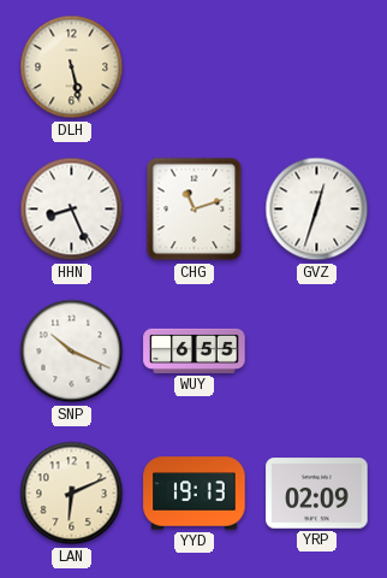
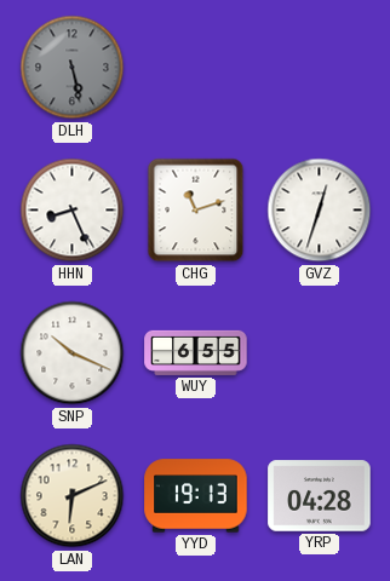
DLH dial: cream -> grey (73, 68)
YRP: 02:09 -> 04:28 (320, 496)
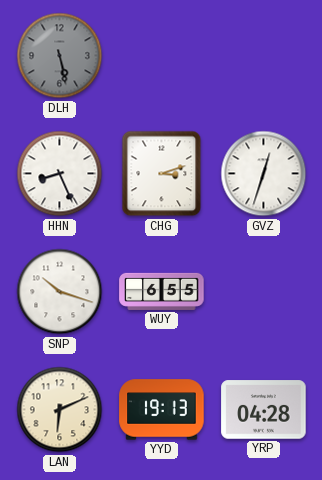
CHG: 11:12 -> 3:12 (162, 174)
SNP: 10:19 -> 10:18 (60, 292)
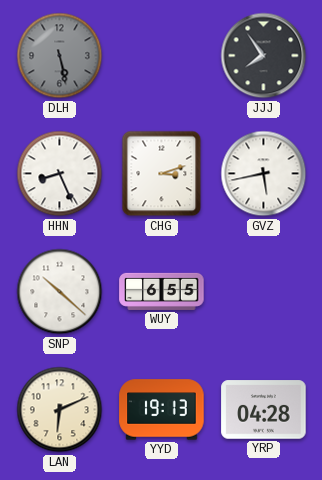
JJJ: none -> 7:54 (264, 56)
GVZ: 12:33 -> 5:43 (264, 174)
SNP: 10:18 -> 10:22 (60, 292)
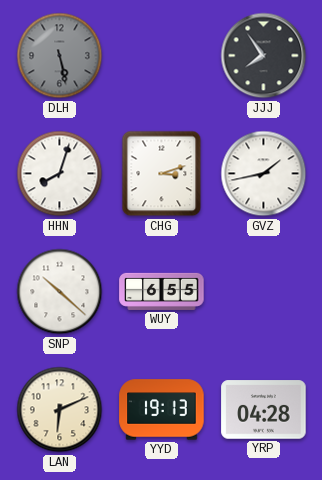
HHN: 8:26 -> 8:03 (60, 174)
GVZ: 5:43 -> 1:43 (264, 174)
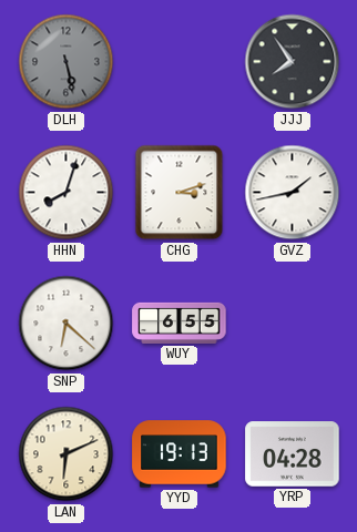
SNP: 10:22 -> 6:22 (67, 324)
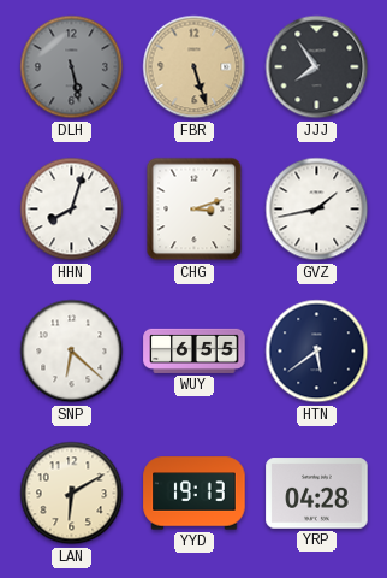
FBR: none -> 5:27 (195, 67)
HTN: none -> 5:39 (317, 352)
LAN: 6:11 -> 6:10 (72, 494)
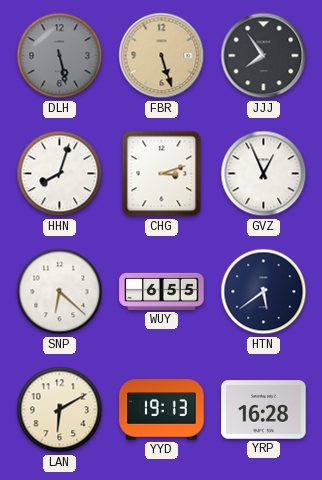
GVZ: 1:43 -> 12:56 (264, 174)
YRP: 04:28 -> 16:28 (264, 410)
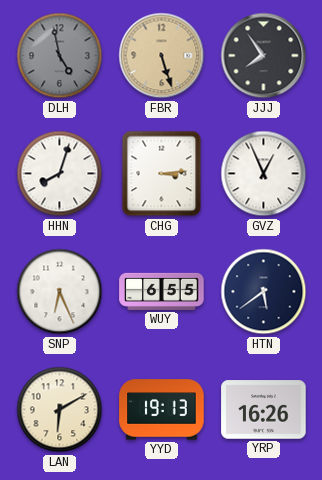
DLH: 5:28 -> 4:58 (60, 56)
CHG: 3:12 -> 3:14 (162, 174)
SNP: 6:22 -> 6:26 (60, 292)
YRP: 16:28 -> 16:26 (264, 410)
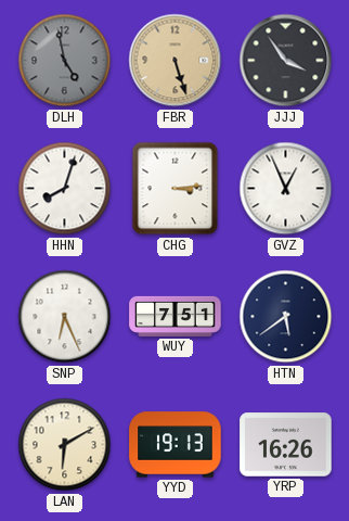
JJJ: 7:54 -> 3:54 (286, 61)
WUY: 6:55 -> 7:51 (176, 316)
